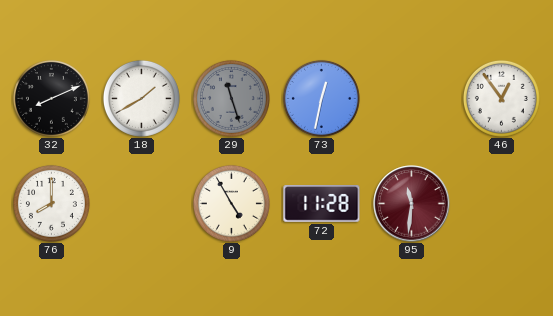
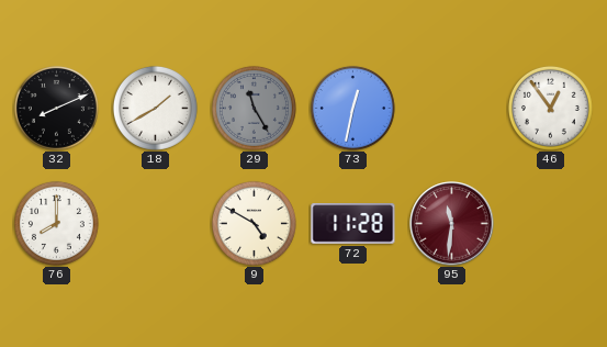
29: 11:27 -> 11:25 (254, 108)
9: 4:55 -> 4:50 (254, 223)
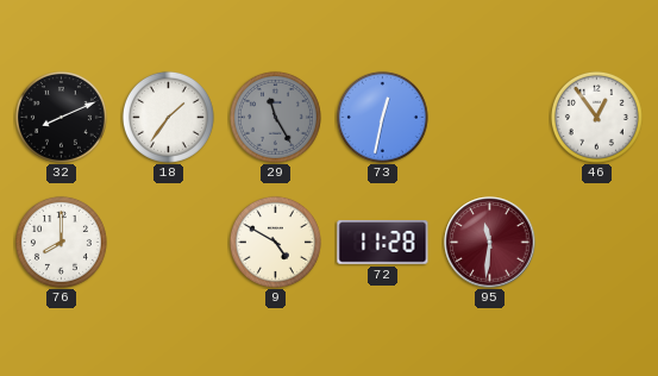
18: 1:40 -> 1:36 (168, 117)
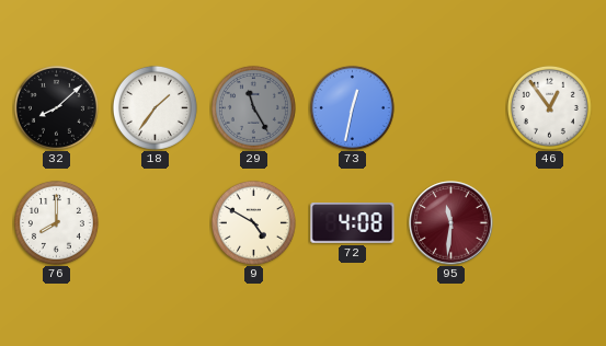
32: 8:11 -> 8:08 (56, 107)
72: 11:28 -> 4:08 (353, 223)
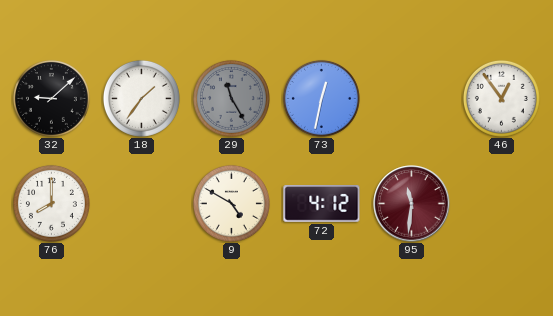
32: 8:08 -> 9:08 (51, 98)
72: 4:08 -> 4:12 (322, 204)
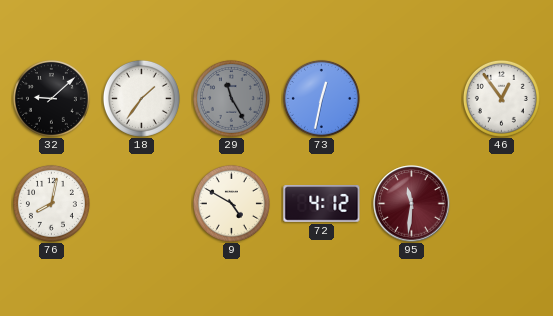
76: 8:00 -> 8:02 (51, 203)
